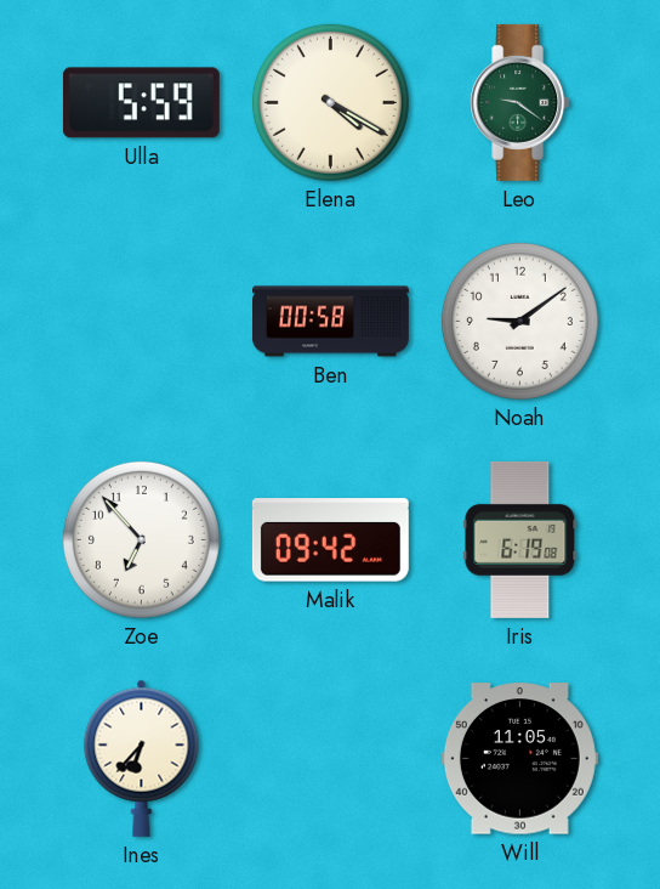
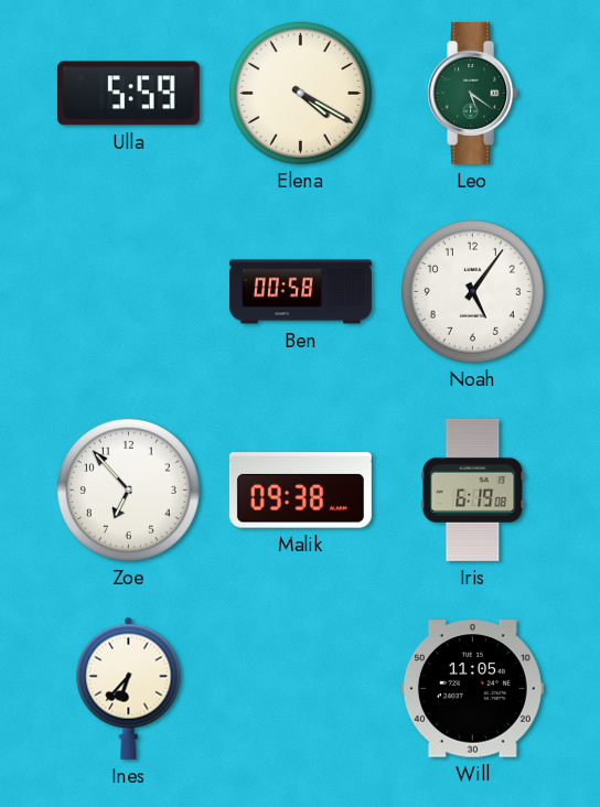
Leo: 9:21 -> 5:21 (473, 93)
Noah: 9:09 -> 5:06 (472, 291)
Malik: 09:42 -> 09:38 (300, 491)
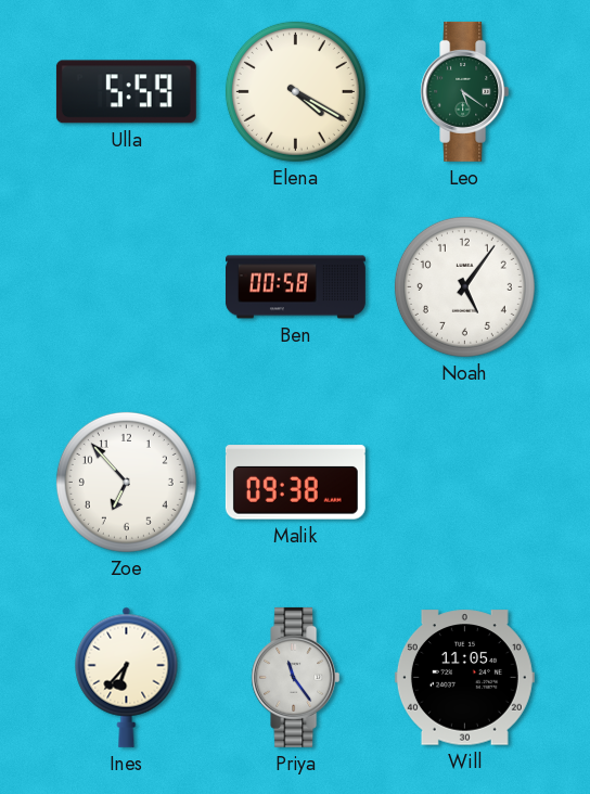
Iris: 6:19 -> none (473, 489)
Priya: none -> 11:24 (296, 677)
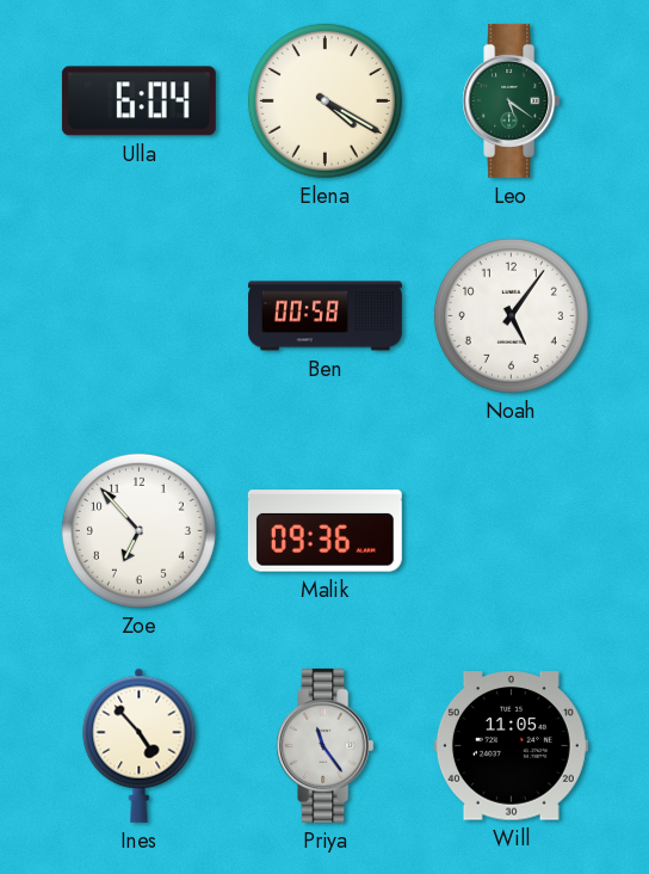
Ulla: 5:59 -> 6:04 (138, 101)
Malik: 09:38 -> 09:36 (324, 531)
Ines: 6:37 -> 4:53 (140, 745)
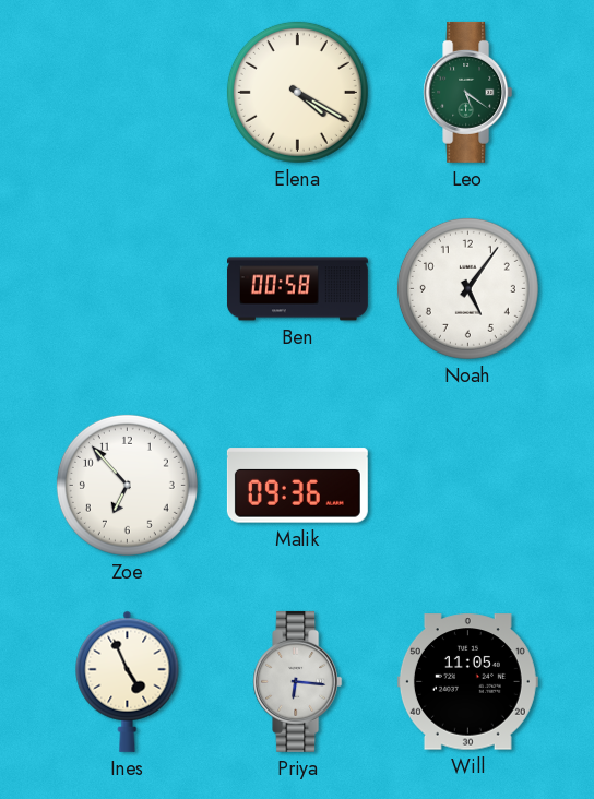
Ulla: 6:04 -> none (138, 101)
Ines: 4:53 -> 4:56 (128, 681)
Priya: 11:24 -> 6:16 (298, 681)
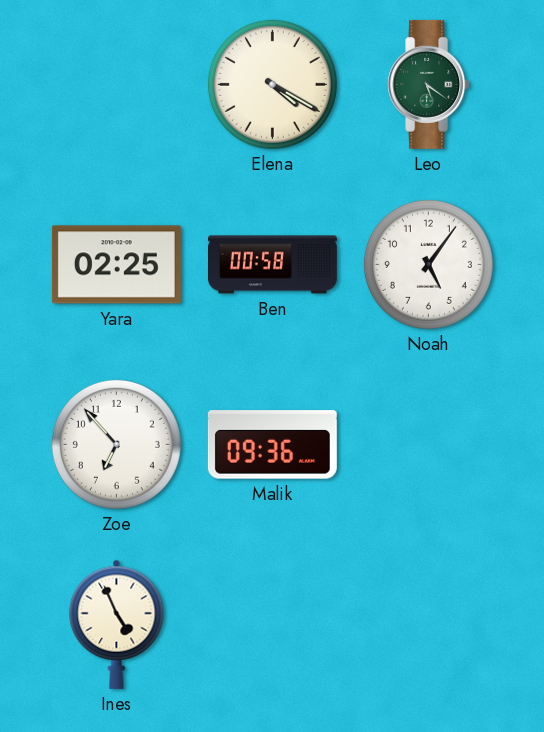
Yara: none -> 02:25 (116, 265)
Priya: 6:16 -> none (298, 681)
Will: 11:05 -> none (467, 682)
